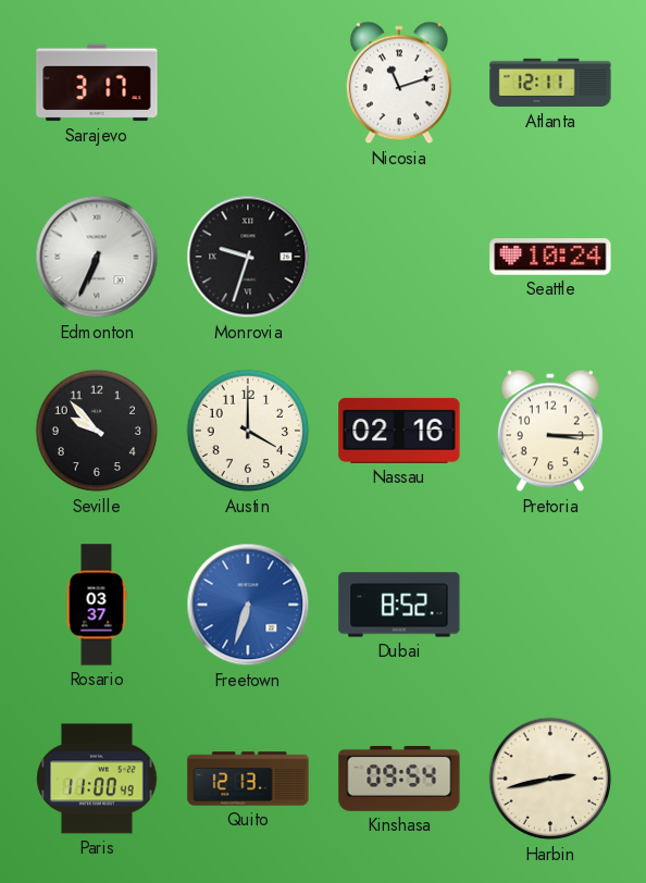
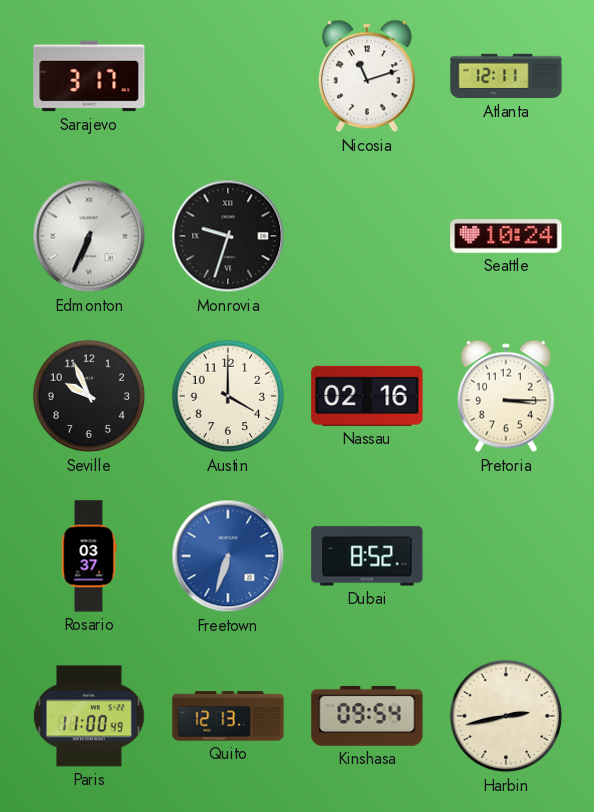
Seville: 9:53 -> 9:56 (89, 396)
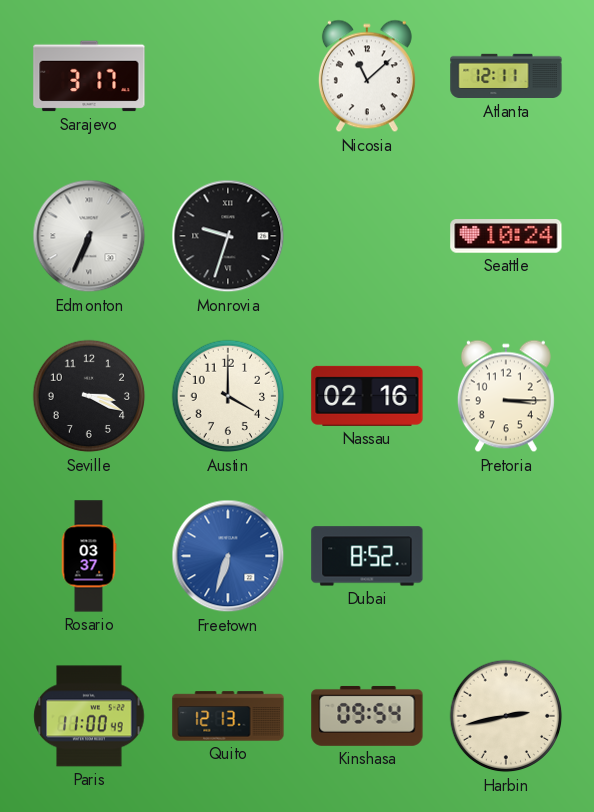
Nicosia: 11:12 -> 11:08 (367, 76)
Seville: 9:56 -> 3:19 (89, 396)
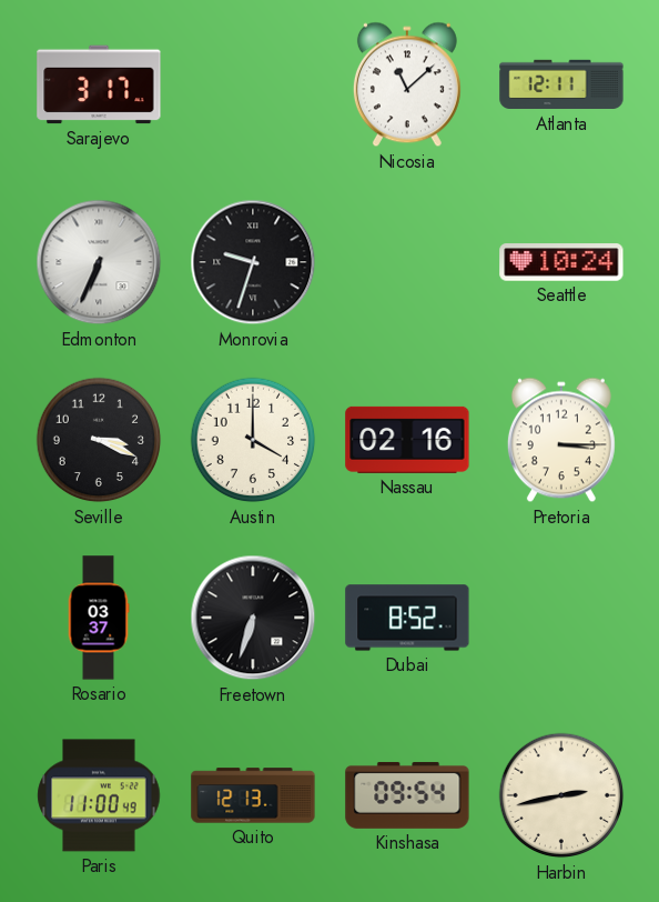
Freetown dial: blue -> black (253, 618)
